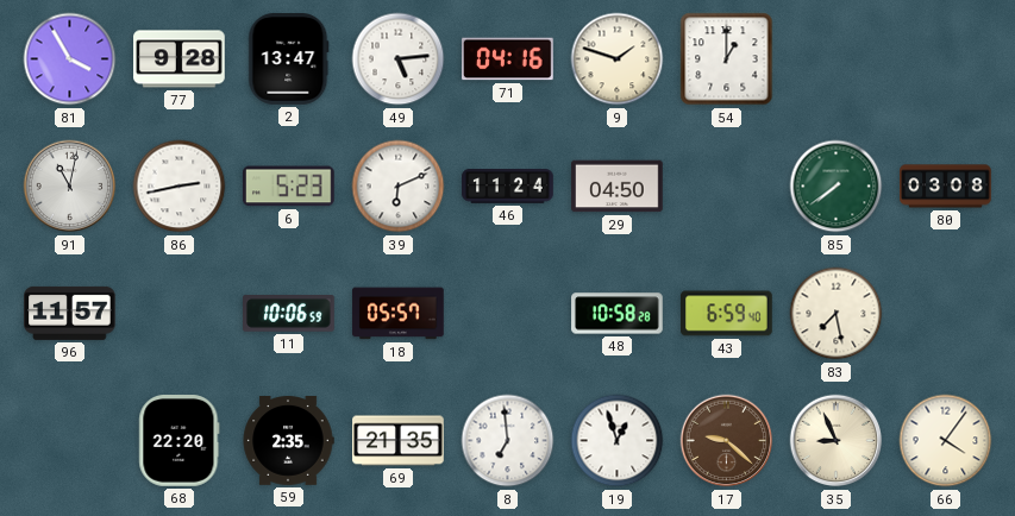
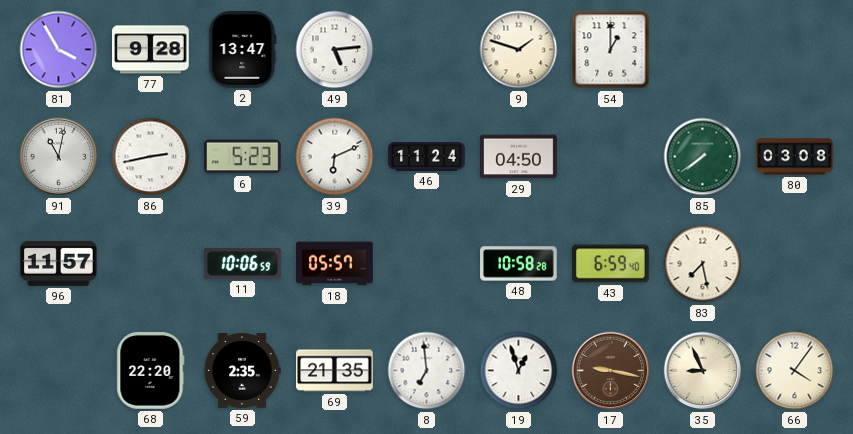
71: 04:16 -> none (508, 59)
17: 9:22 -> 9:17 (611, 371)
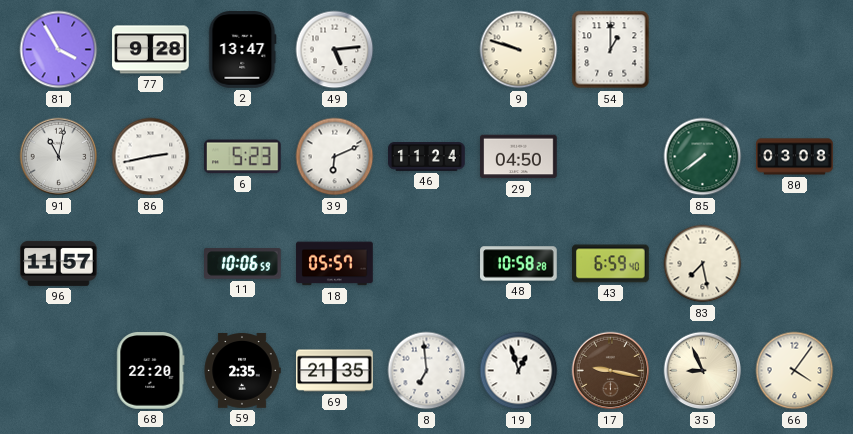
9: 1:48 -> 9:48 (519, 50)
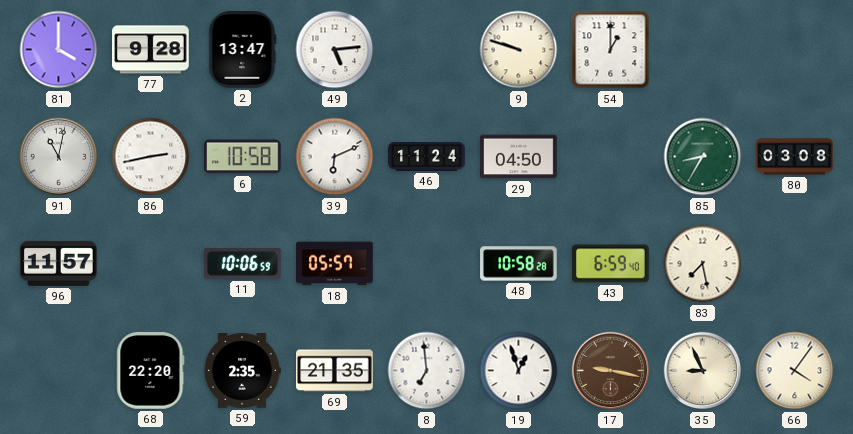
81: 3:55 -> 4:00 (59, 50)
6: 5:23 -> 10:58 (242, 157)
85: 7:39 -> 8:35 (703, 157)
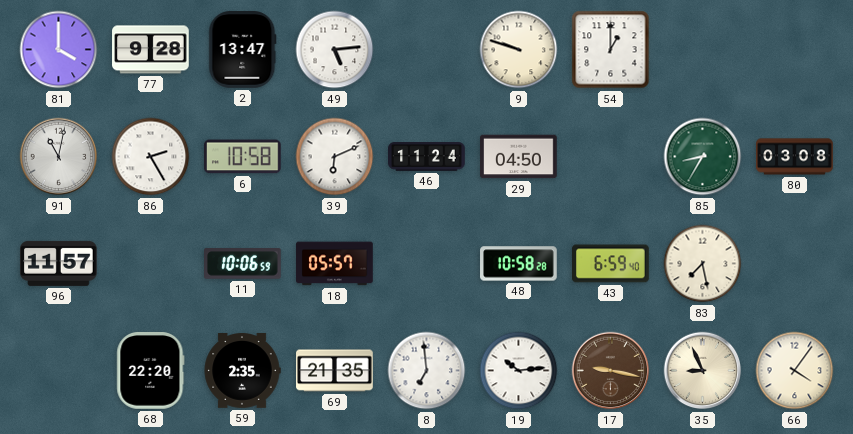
86: 2:43 -> 2:25 (151, 157)
19: 12:57 -> 10:14 (519, 371)
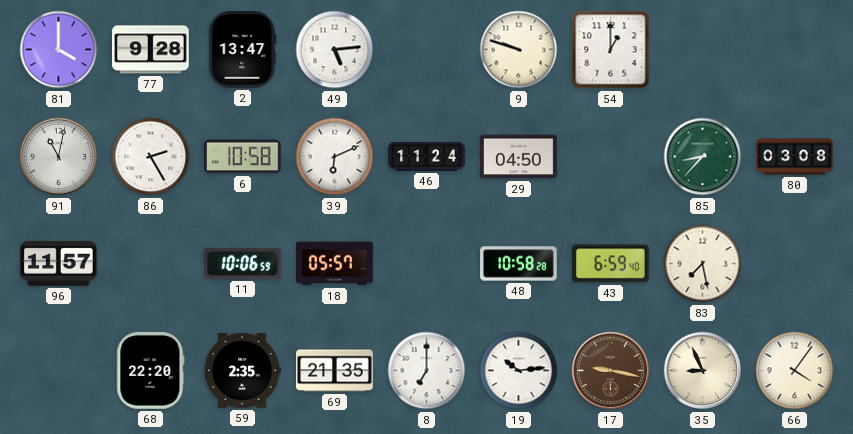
85: 8:35 -> 8:37 (703, 157)
8: 6:59 -> 7:00 (427, 371)
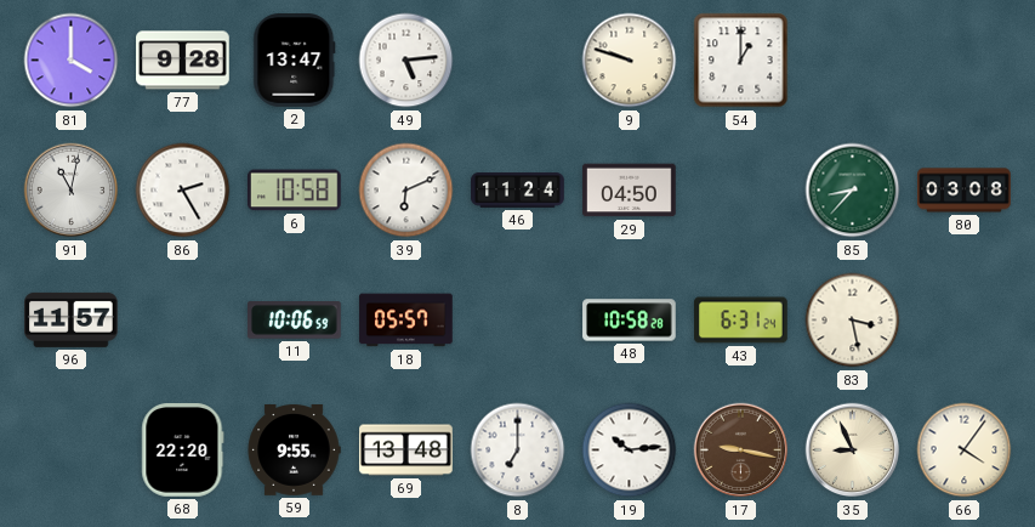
43: 6:59 -> 6:31 (741, 321)
83: 7:28 -> 3:28 (853, 321)
59: 2:35 -> 9:55 (294, 450)
69: 21:35 -> 13:48 (406, 450)
